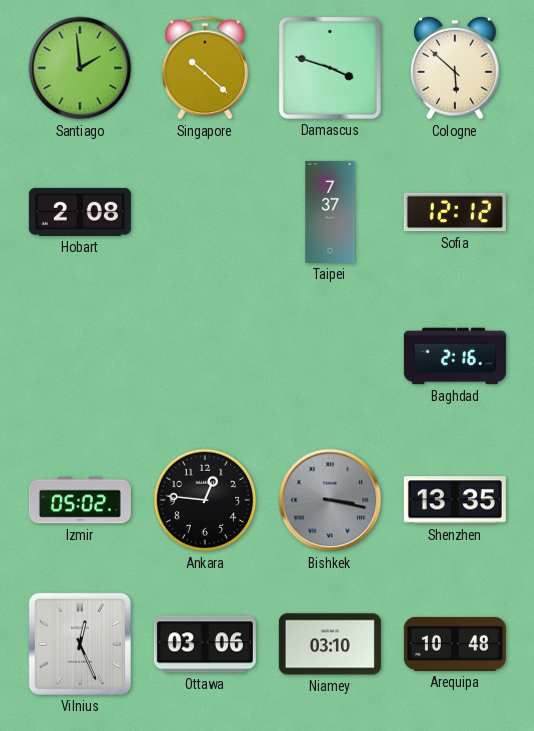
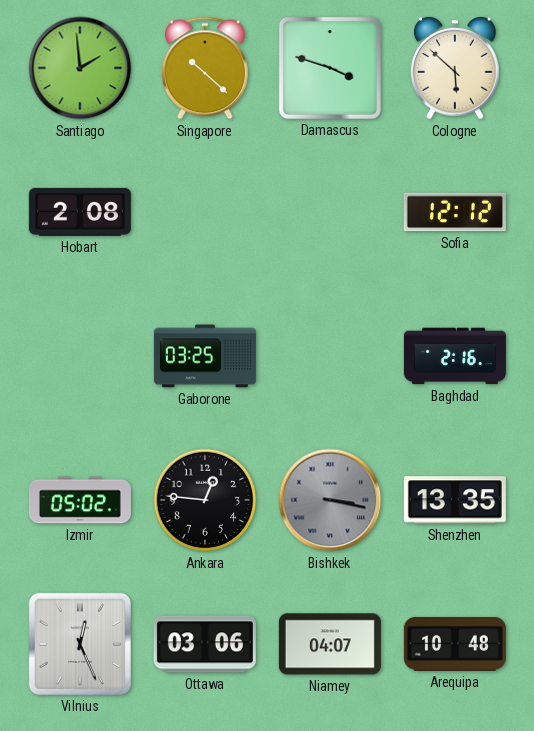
Taipei: 7:37 -> none (330, 212)
Gaborone: none -> 03:25 (205, 356)
Niamey: 03:10 -> 04:07 (330, 644)
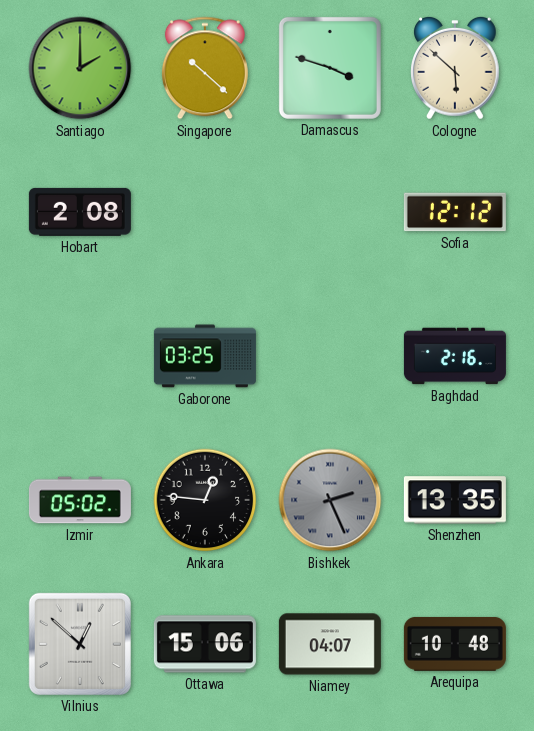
Santiago: 1:59 -> 2:00 (80, 68)
Bishkek: 3:17 -> 2:26 (330, 500)
Vilnius: 12:26 -> 12:52 (80, 644)
Ottawa: 03:06 -> 15:06 (205, 644)
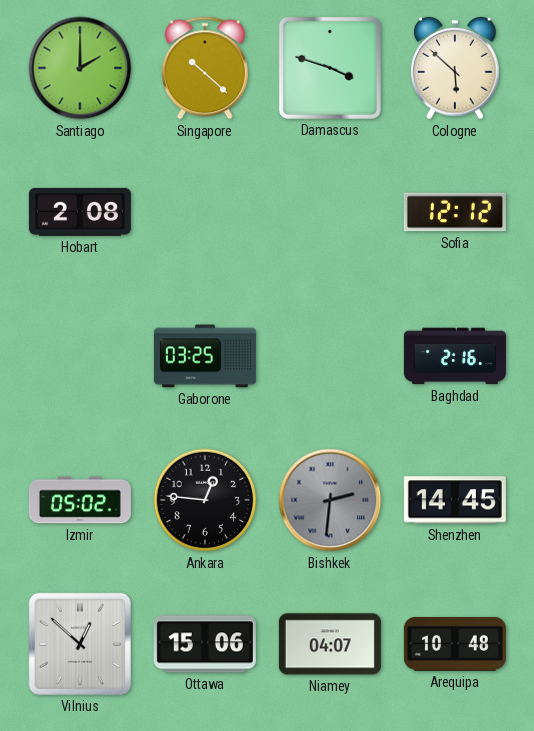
Bishkek: 2:26 -> 2:31 (330, 500)
Shenzhen: 13:35 -> 14:45 (455, 500)
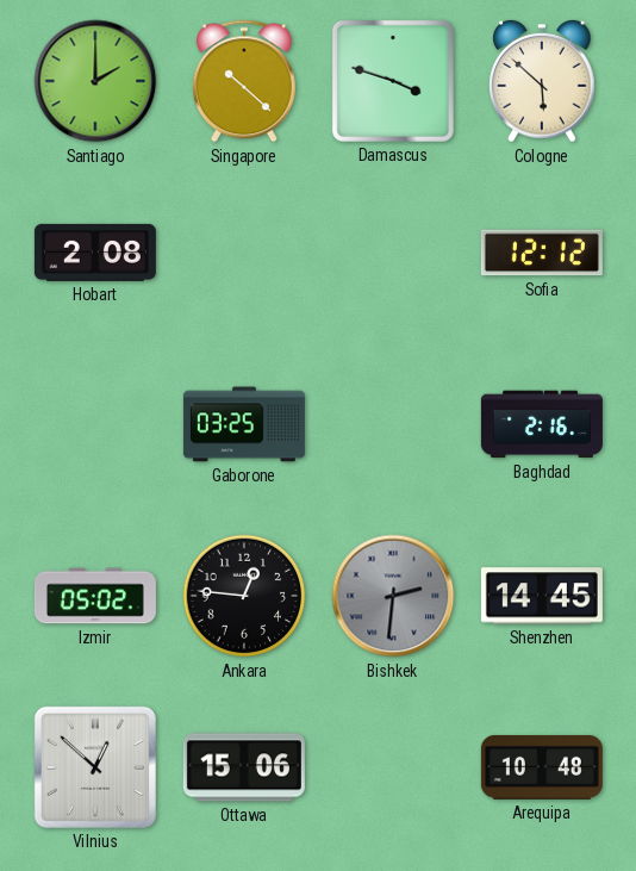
Niamey: 04:07 -> none (330, 644)
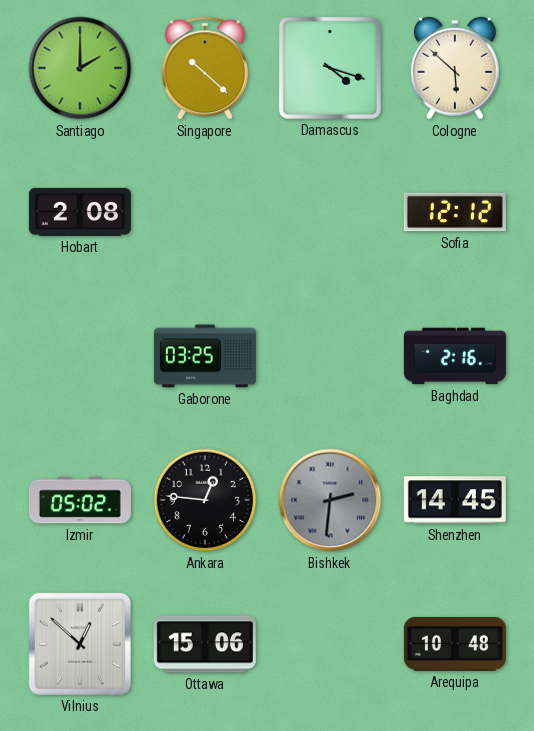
Damascus: 3:48 -> 4:18 (330, 68)
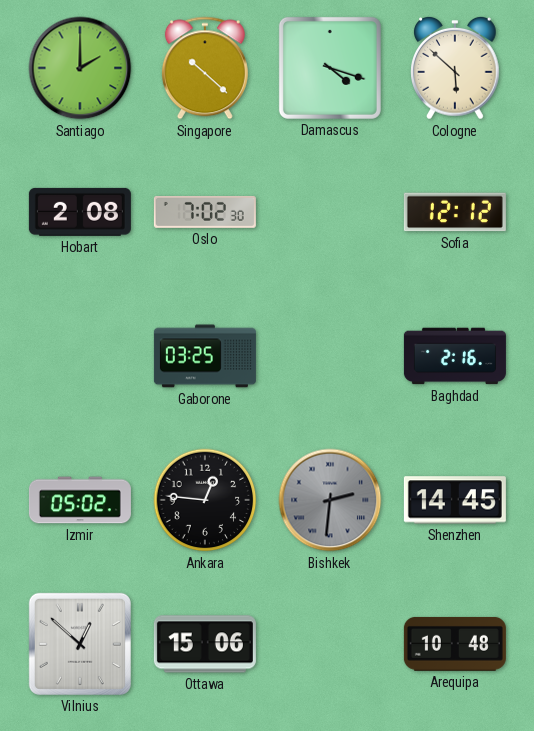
Oslo: none -> 7:02 (205, 212)
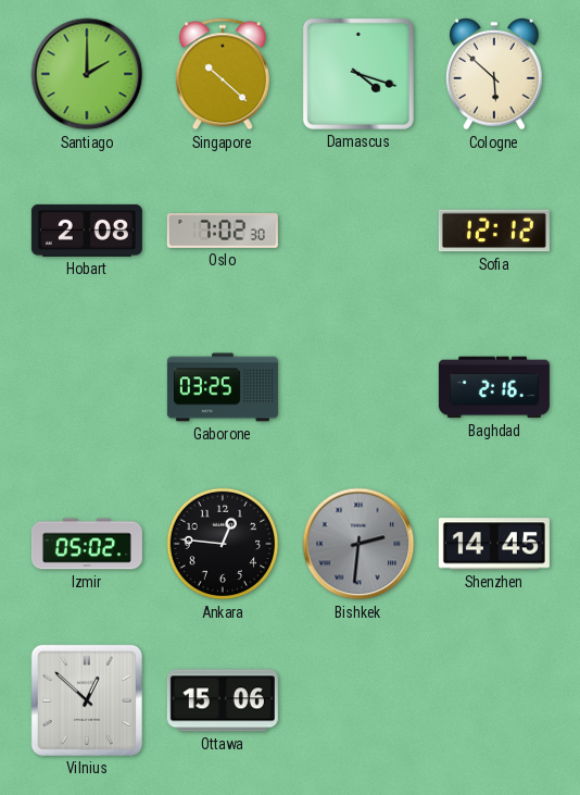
Arequipa: 10:48 -> none (455, 644)
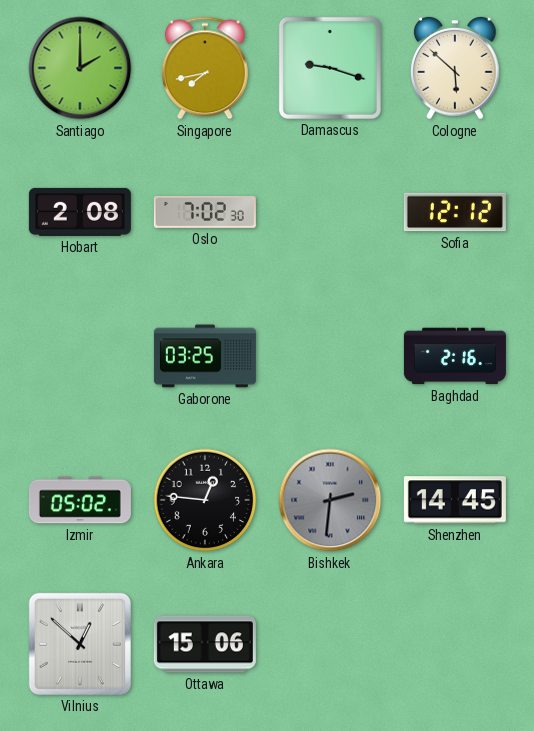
Singapore: 10:22 -> 7:43 (205, 68)
Damascus: 4:18 -> 9:18 (330, 68)
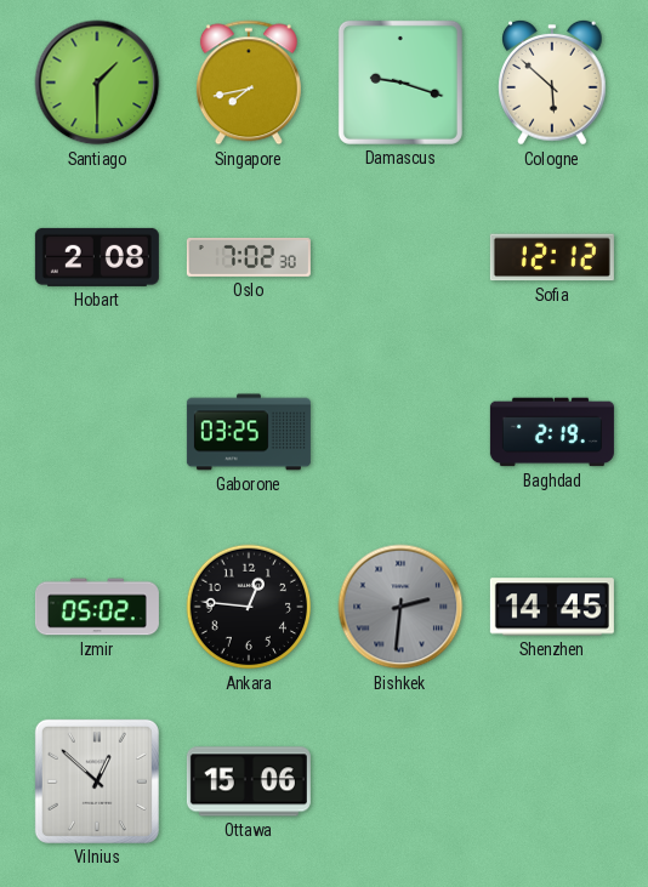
Santiago: 2:00 -> 1:30 (97, 83)
Baghdad: 2:16 -> 2:19 (552, 432)
